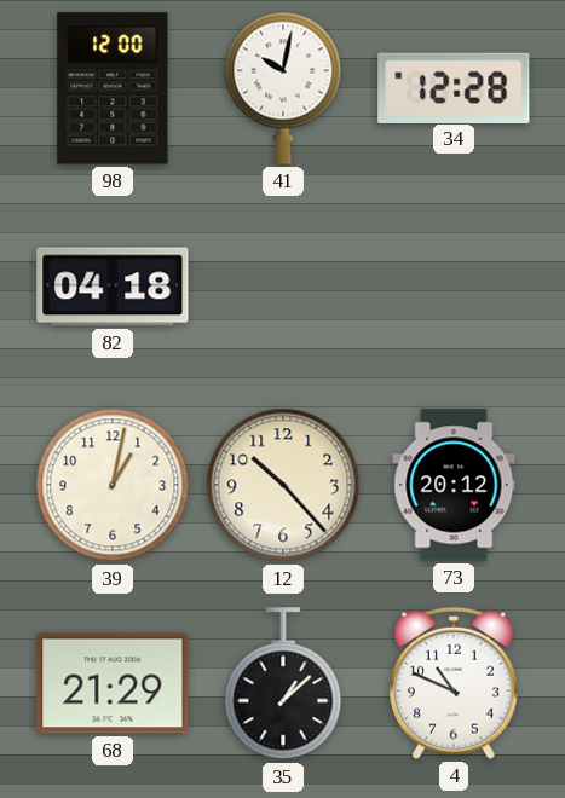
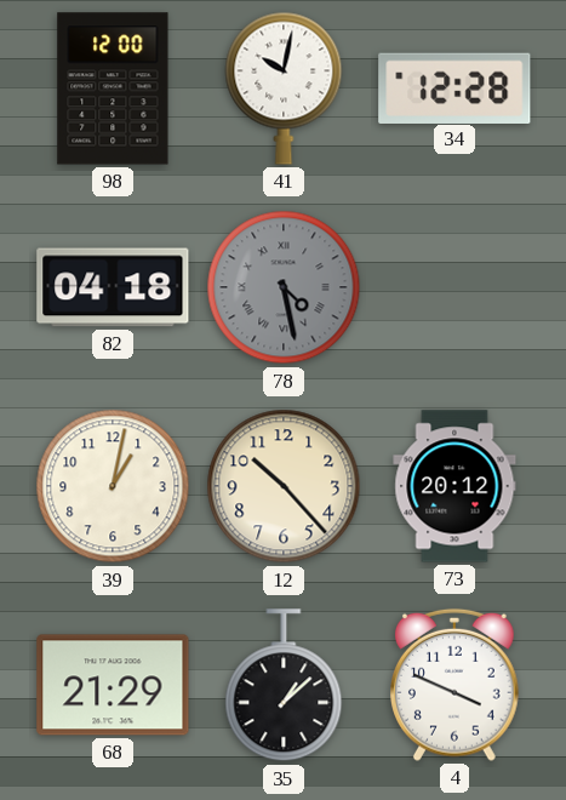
78: none -> 4:28 (284, 287)
4: 10:49 -> 3:49 (456, 685)
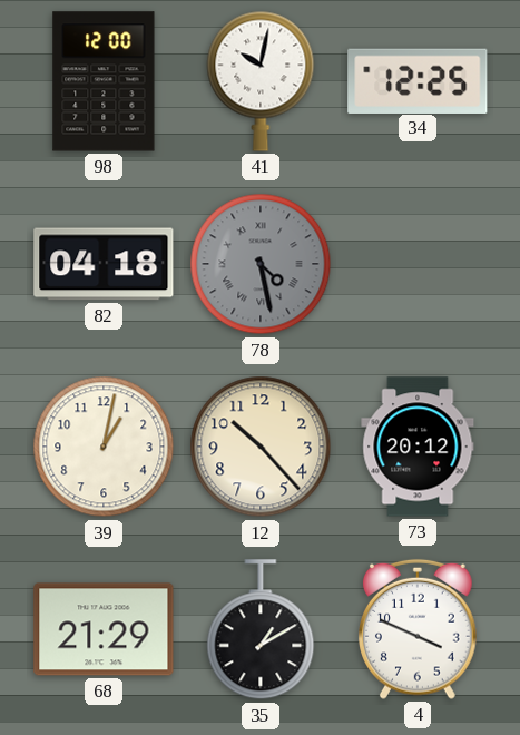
34: 12:28 -> 12:25 (418, 80)
35: 1:08 -> 1:10 (261, 630)
